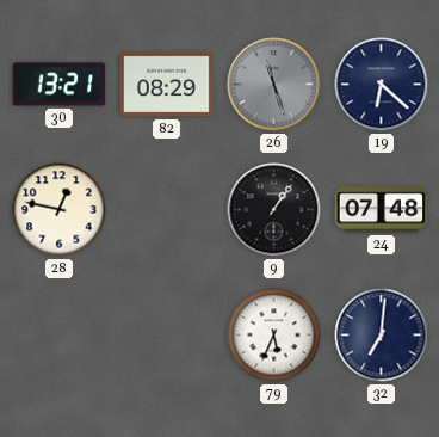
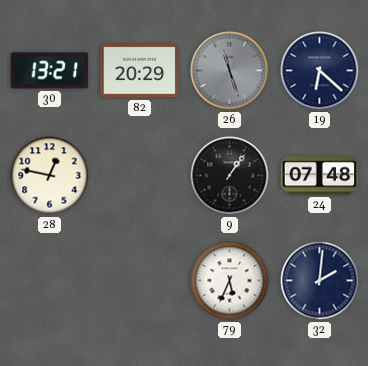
82: 08:29 -> 20:29 (140, 71)
32: 7:01 -> 2:01 (320, 281)
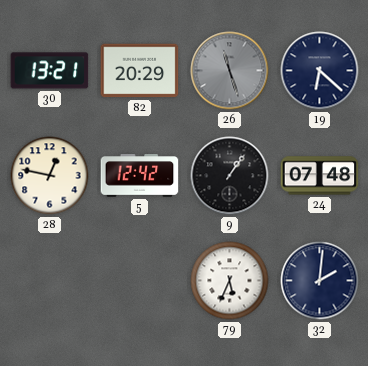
5: none -> 12:42 (140, 176)
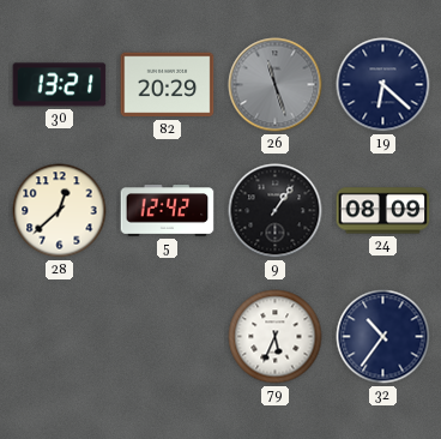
28: 12:47 -> 12:38 (60, 211)
24: 07:48 -> 08:09 (383, 211)
32: 2:01 -> 10:36 (383, 337)
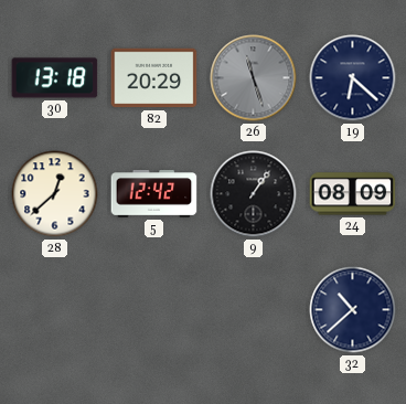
30: 13:21 -> 13:18 (55, 78)
79: 5:34 -> none (276, 337)
32: 10:36 -> 10:38 (353, 310)
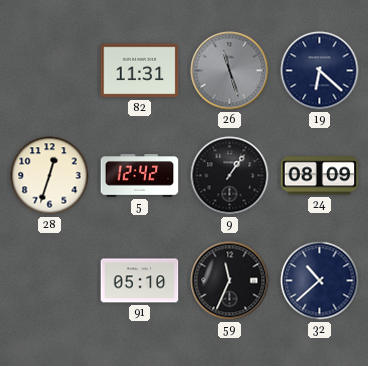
30: 13:18 -> none (55, 78)
82: 20:29 -> 11:31 (140, 71)
28: 12:38 -> 12:33 (50, 176)
91: none -> 05:10 (140, 281)
59: none -> 11:34 (230, 281)
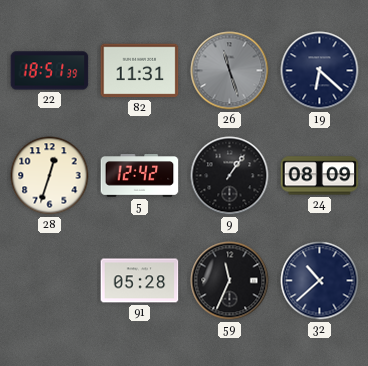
22: none -> 18:51 (50, 71)
91: 05:10 -> 05:28 (140, 281)
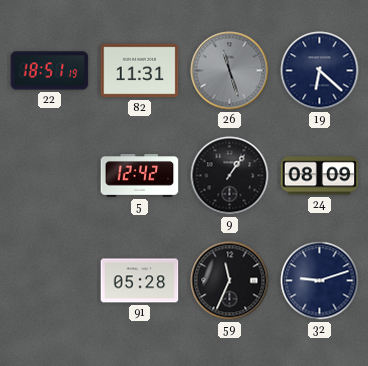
22: 18:51:39 -> 18:51:19 (50, 71)
28: 12:33 -> none (50, 176)
32: 10:38 -> 9:12 (320, 281)
